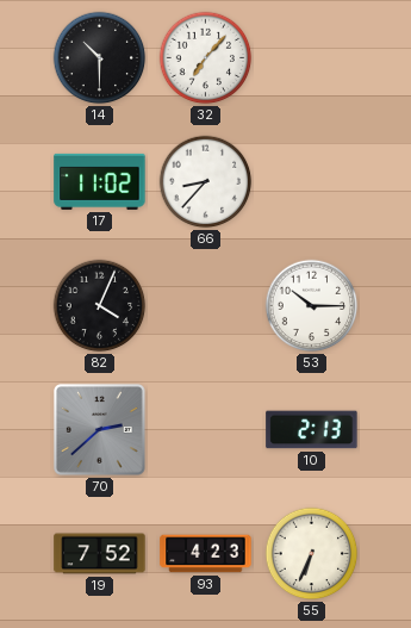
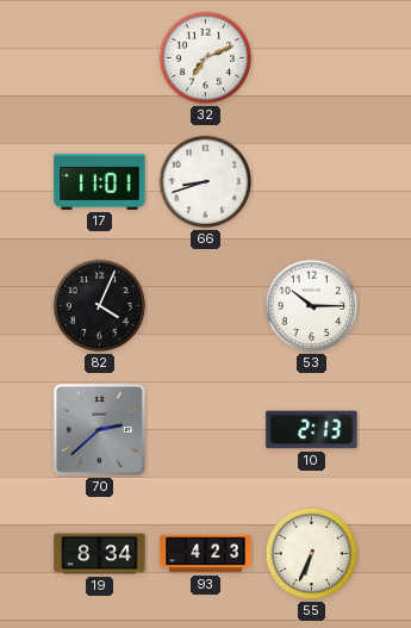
14: 10:30 -> none (100, 58)
32: 7:07 -> 7:11 (206, 58)
17: 11:02 -> 11:01 (100, 181)
66: 8:37 -> 8:42 (206, 182)
19: 7:52 -> 8:34 (100, 554)
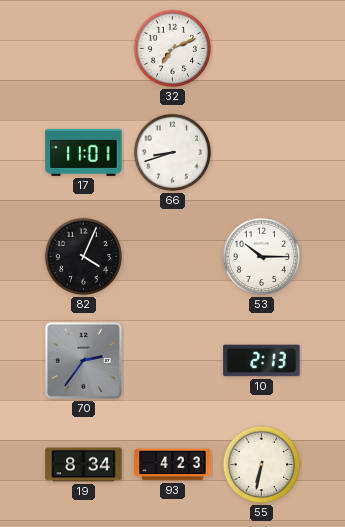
70: 2:38 -> 2:36 (84, 361)
55: 6:34 -> 6:32 (262, 465)
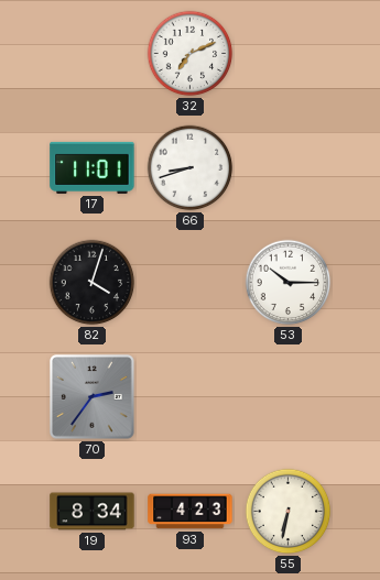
82: 4:04 -> 4:03 (93, 283)
10: 2:13 -> none (262, 361)
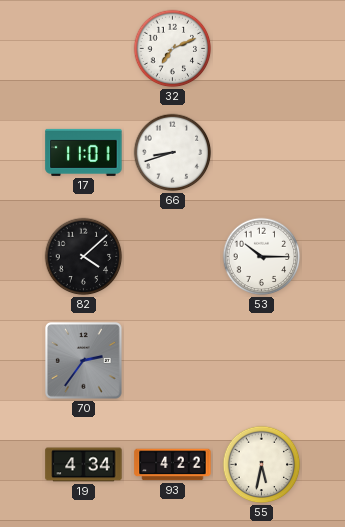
82: 4:03 -> 4:08 (84, 257)
19: 8:34 -> 4:34 (84, 465)
93: 4:23 -> 4:22 (173, 465)
55: 6:32 -> 5:32 (262, 465)
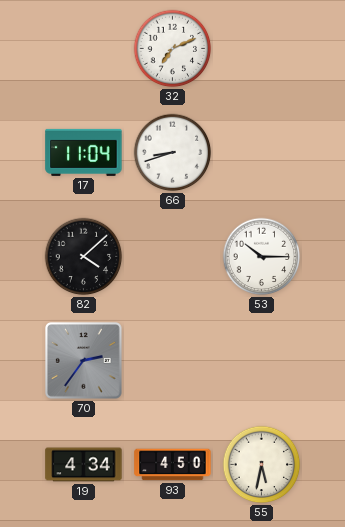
17: 11:01 -> 11:04 (84, 152)
93: 4:22 -> 4:50 (173, 465)
